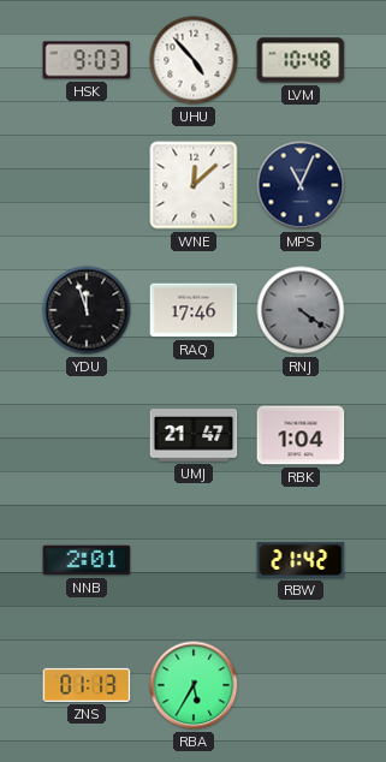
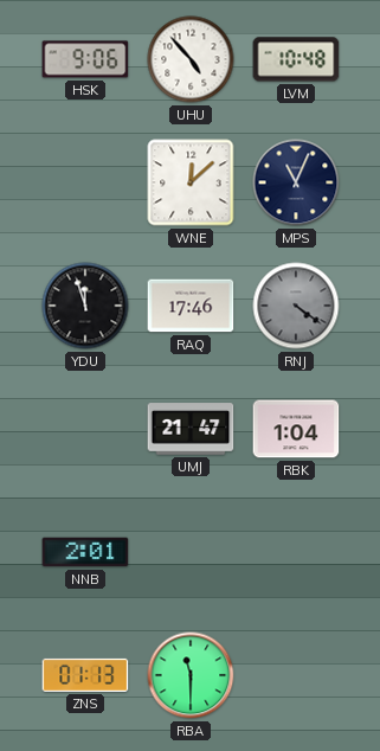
HSK: 9:03 -> 9:06 (85, 59)
RBW: 21:42 -> none (301, 560)
RBA: 5:35 -> 11:30 (191, 675)
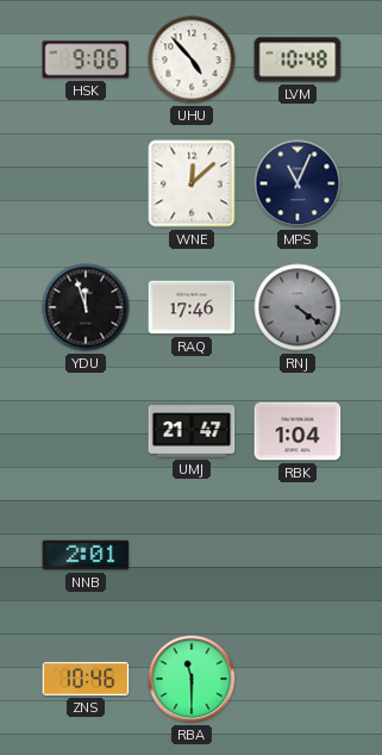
ZNS: 01:13 -> 10:46 (86, 679)
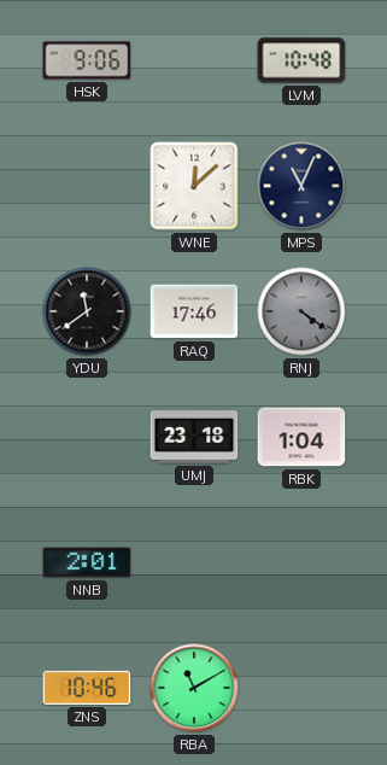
UHU: 4:53 -> none (192, 60)
YDU: 11:57 -> 11:39 (87, 311)
UMJ: 21:47 -> 23:18 (194, 437)
RBA: 11:30 -> 11:10 (194, 688)
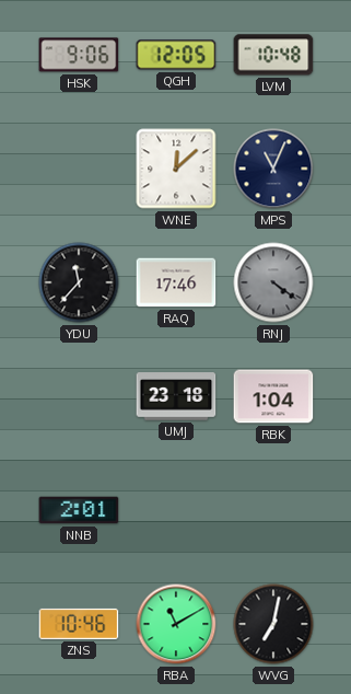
QGH: none -> 12:05 (176, 55)
YDU: 11:39 -> 11:37 (79, 282)
WVG: none -> 7:02 (273, 624)
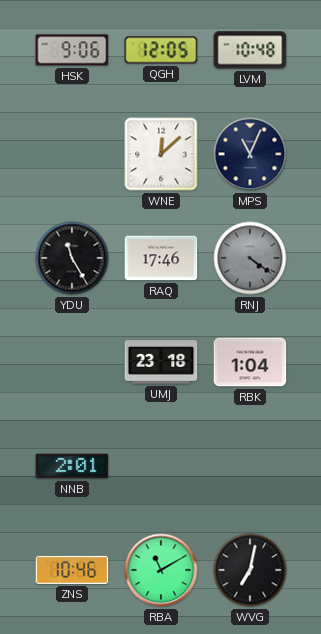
YDU: 11:37 -> 11:25 (72, 258)
